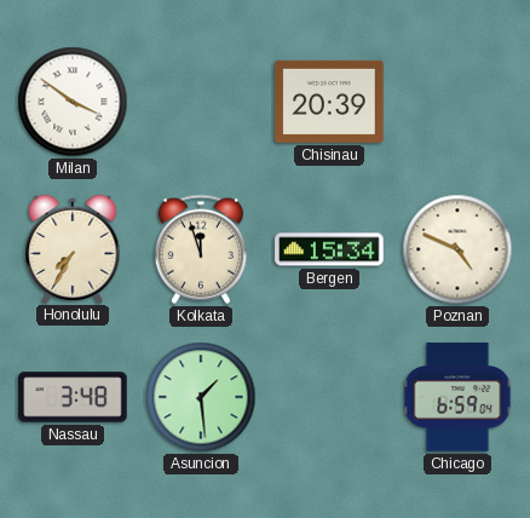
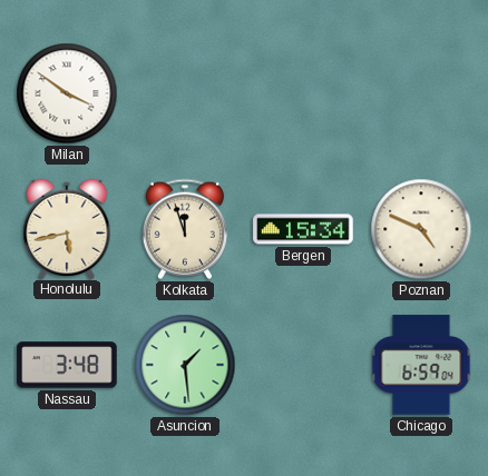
Chisinau: 20:39 -> none (329, 102)
Honolulu: 7:35 -> 5:43 (67, 228)
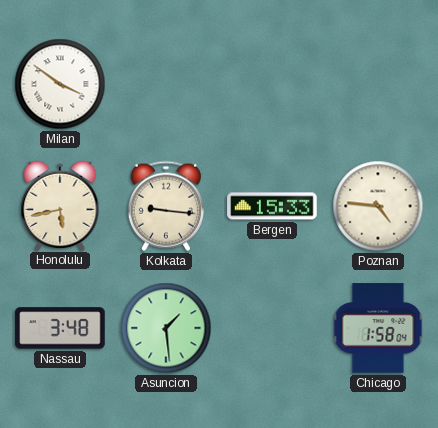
Kolkata: 11:57 -> 9:16 (166, 206)
Bergen: 15:34 -> 15:33 (272, 206)
Poznan: 4:49 -> 4:46 (378, 206)
Chicago: 6:59 -> 1:58 (378, 328)
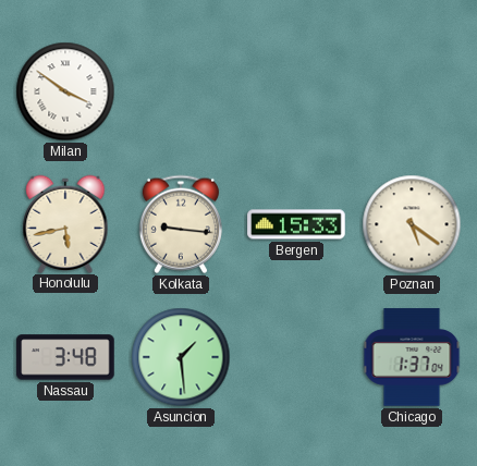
Poznan: 4:46 -> 5:21 (412, 224)
Chicago: 1:58 -> 1:37 (412, 357)
